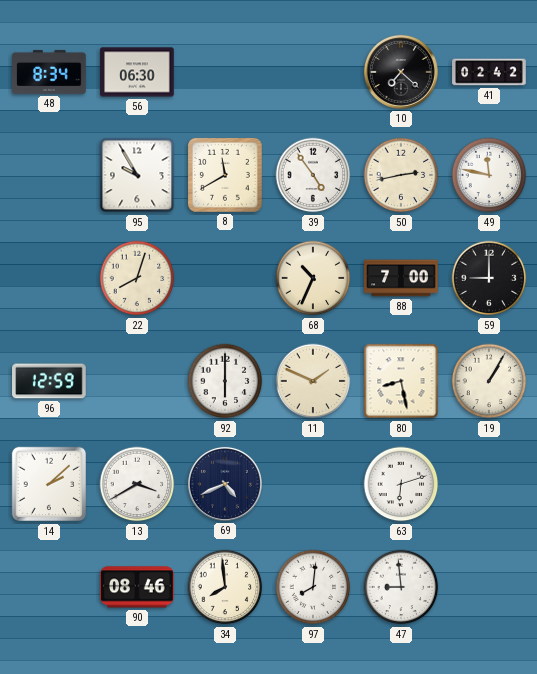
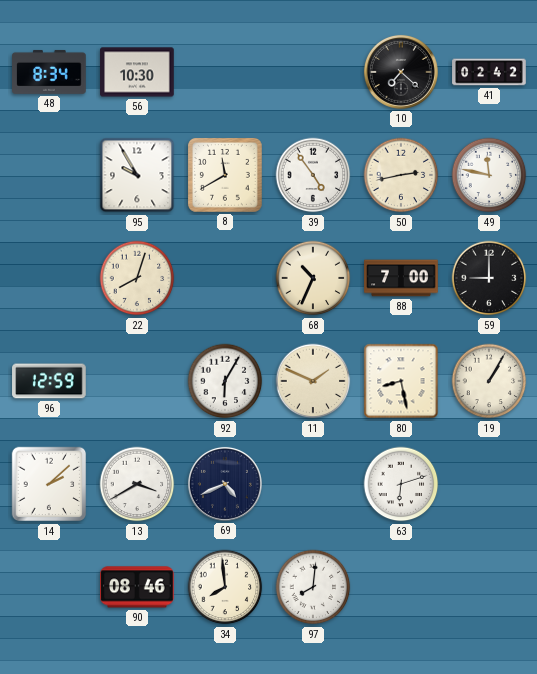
56: 06:30 -> 10:30 (137, 72)
92: 6:00 -> 6:05 (225, 381)
47: 8:59 -> none (401, 587)
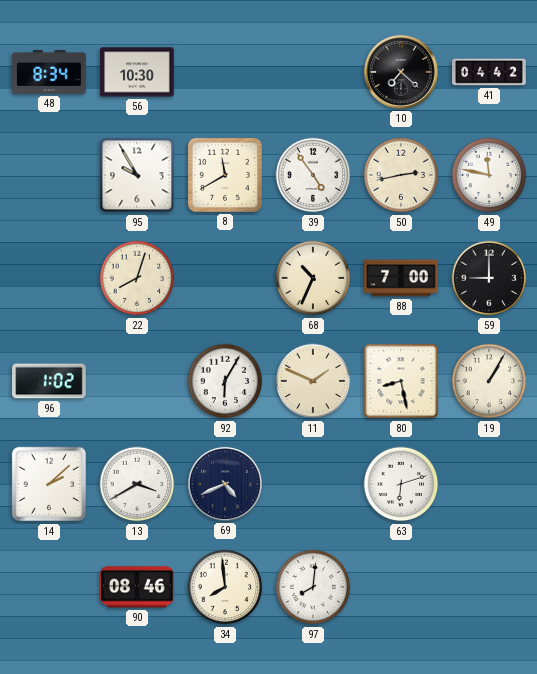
41: 02:42 -> 04:42 (489, 72)
96: 12:59 -> 1:02 (49, 381)
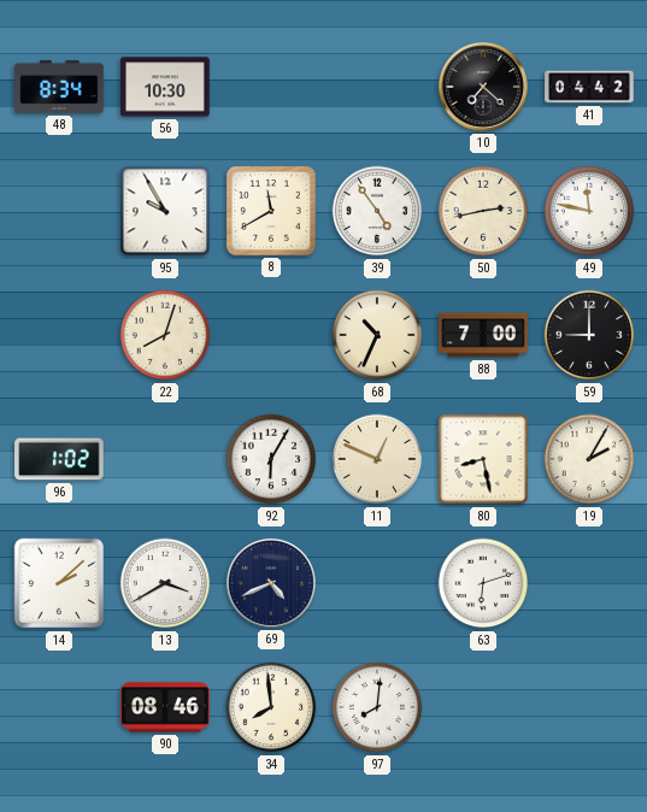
11: 1:49 -> 12:49 (377, 459)
19: 1:05 -> 2:05 (589, 459)
